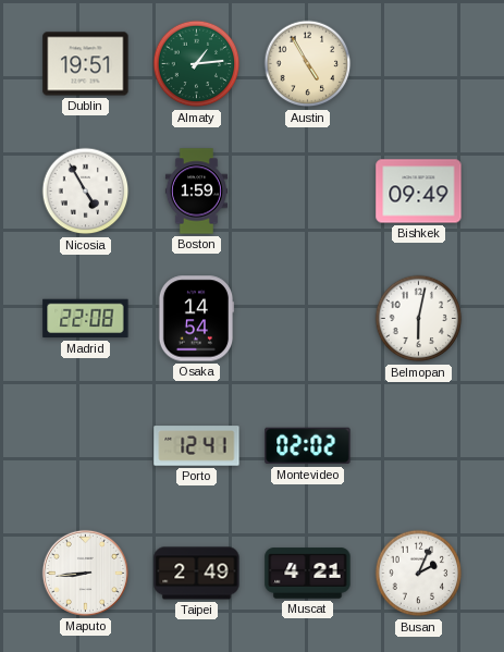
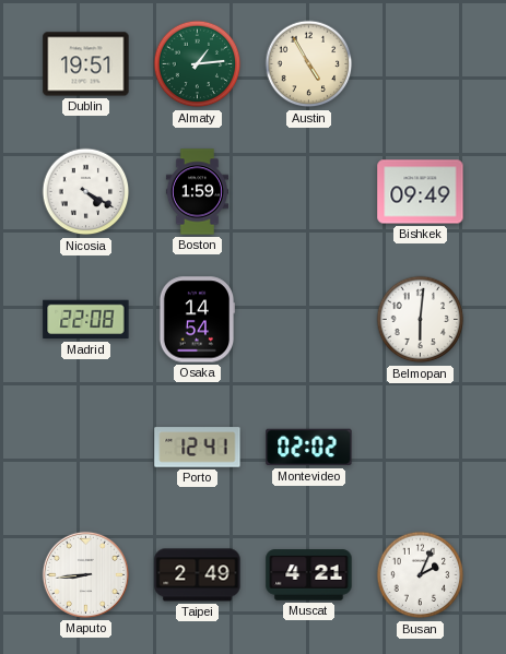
Nicosia: 4:55 -> 4:20 (86, 192)
Belmopan: 6:02 -> 6:01 (421, 320)
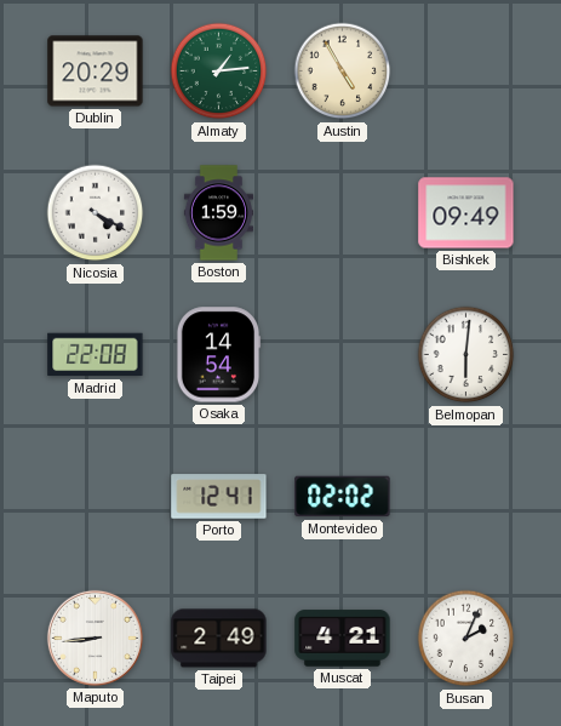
Dublin: 19:51 -> 20:29 (96, 72)
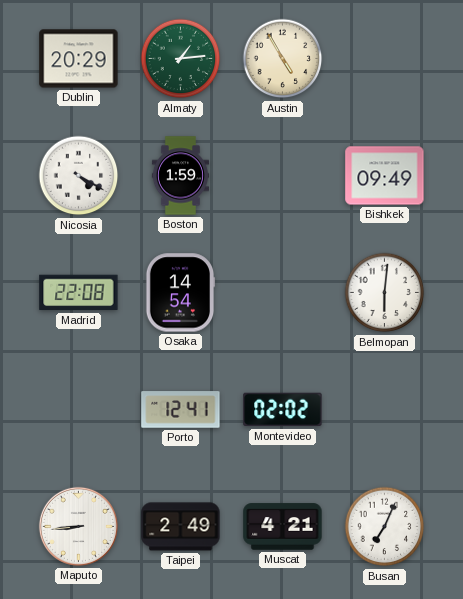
Busan: 2:04 -> 7:04 (385, 527)
